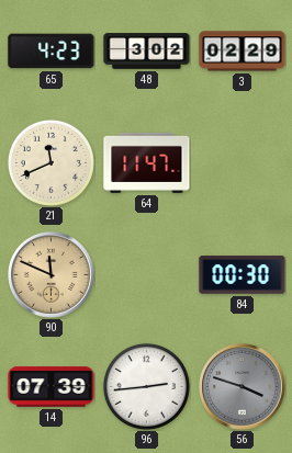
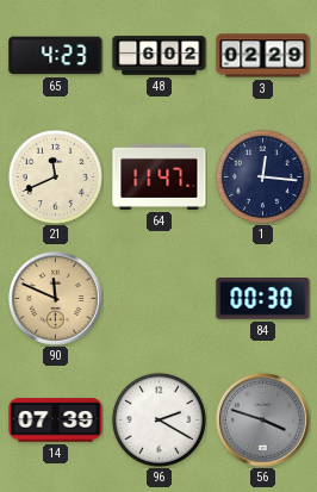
48: 3:02 -> 6:02 (160, 56)
1: none -> 12:16 (262, 176)
96: 2:44 -> 2:20 (158, 419)
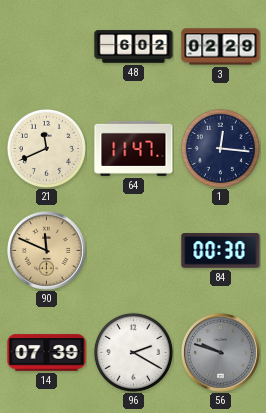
65: 4:23 -> none (56, 56)
56: 3:48 -> 9:48 (221, 353)
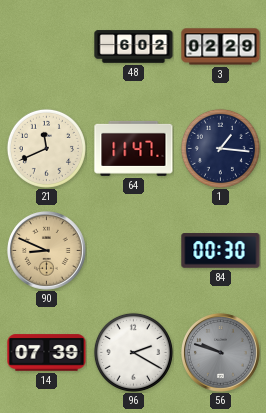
1: 12:16 -> 1:16 (220, 148)
90: 11:49 -> 8:49 (47, 251)
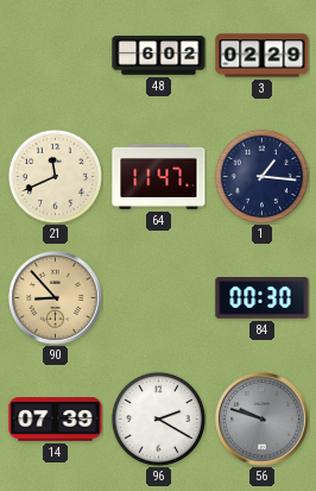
90: 8:49 -> 8:53 (56, 298)
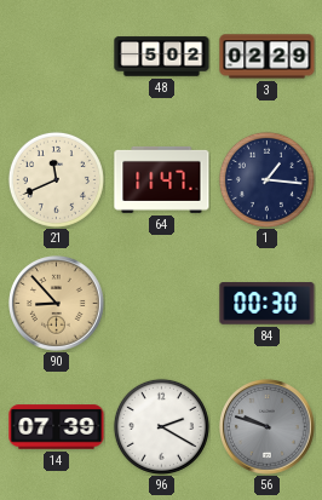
48: 6:02 -> 5:02 (162, 57)
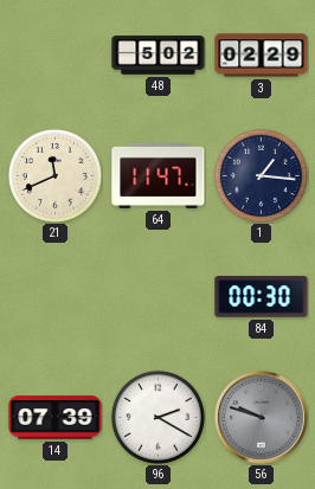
90: 8:53 -> none (57, 304)
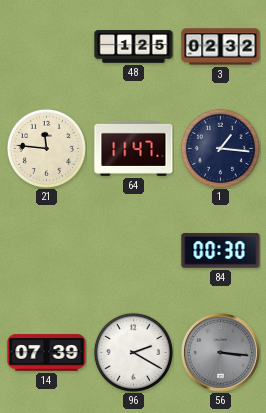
48: 5:02 -> 1:25 (134, 47)
3: 02:29 -> 02:32 (221, 47)
21: 11:41 -> 11:46 (46, 148)
56: 9:48 -> 3:16 (221, 353)
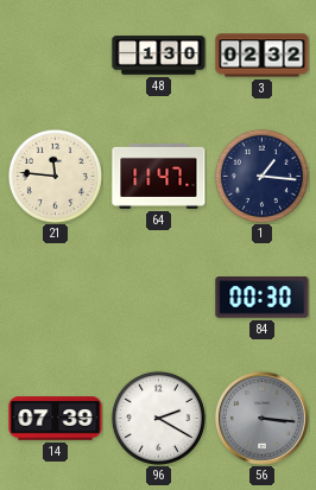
48: 1:25 -> 1:30 (159, 56)
